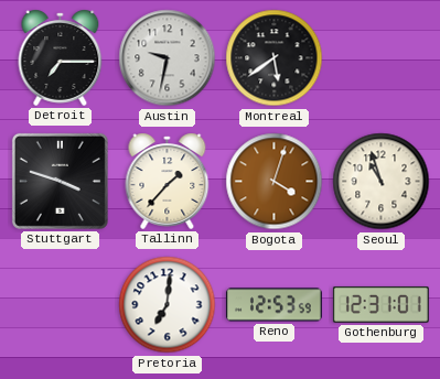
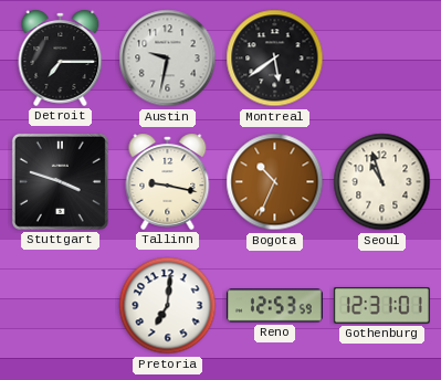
Tallinn: 1:37 -> 9:17 (168, 181)
Bogota: 4:03 -> 10:34 (275, 182)
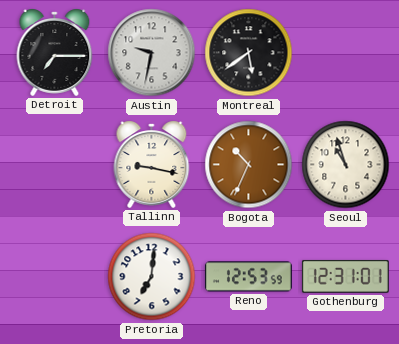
Stuttgart: 3:48 -> none (60, 181)
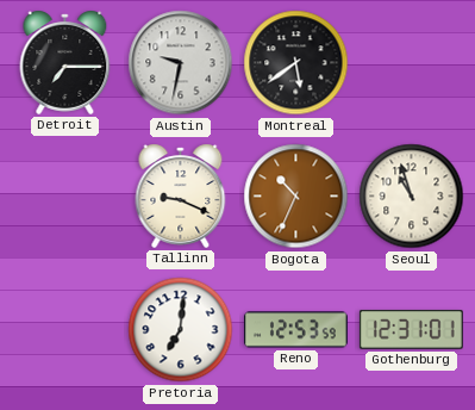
Tallinn: 9:17 -> 9:19 (181, 195)
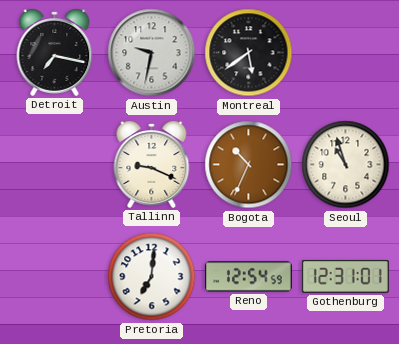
Detroit: 7:15 -> 7:17 (55, 52)
Reno: 12:53 -> 12:54 (248, 277)
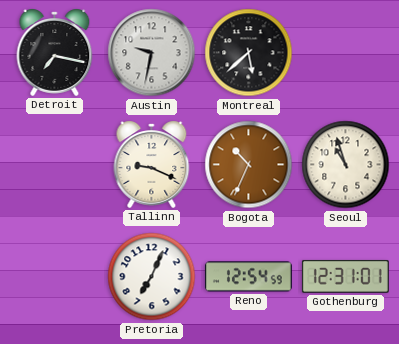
Montreal: 5:39 -> 5:38 (249, 53)
Pretoria: 7:01 -> 7:04 (152, 277)
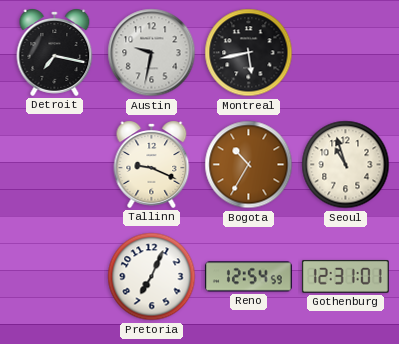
Montreal: 5:38 -> 5:43 (249, 53)
Bogota: 10:34 -> 10:35 (249, 165)
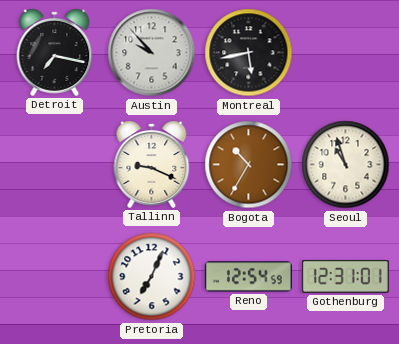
Austin: 9:32 -> 9:53 (152, 53)
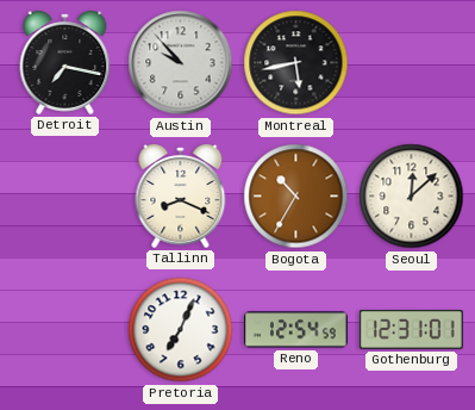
Tallinn: 9:19 -> 8:19 (181, 195)
Seoul: 10:57 -> 12:08 (412, 197)
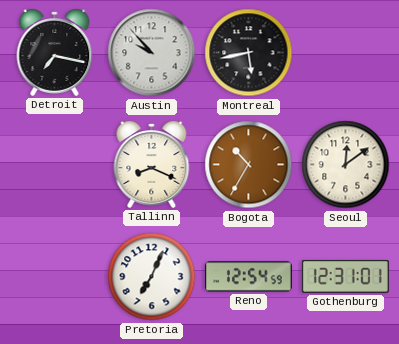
Seoul: 12:08 -> 12:09 (346, 165)
